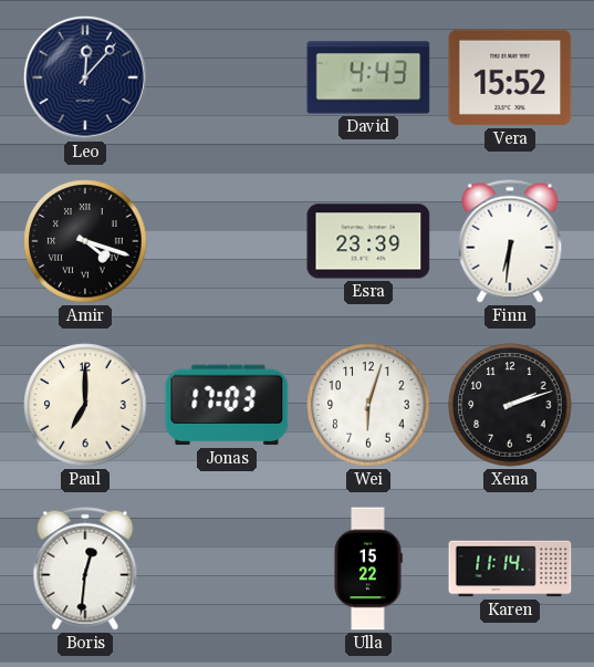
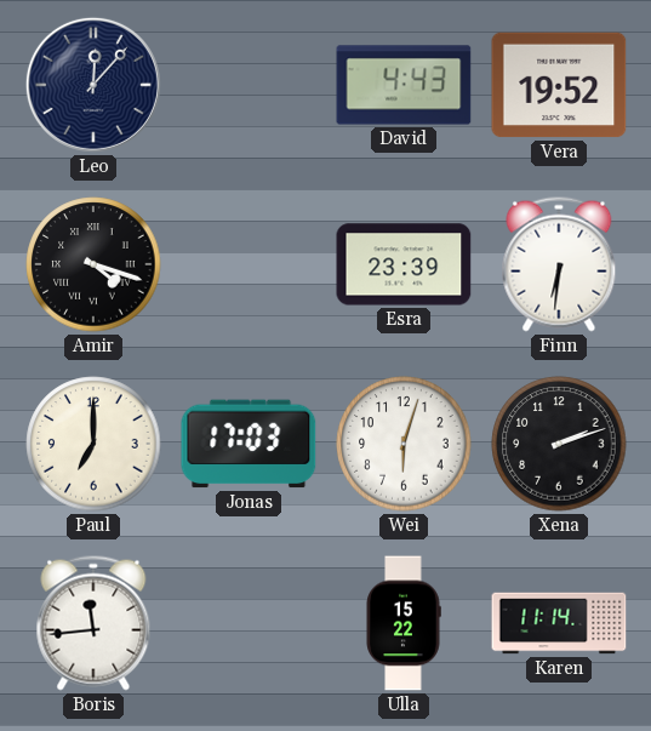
Vera: 15:52 -> 19:52 (559, 85)
Boris: 12:31 -> 11:44 (93, 623)
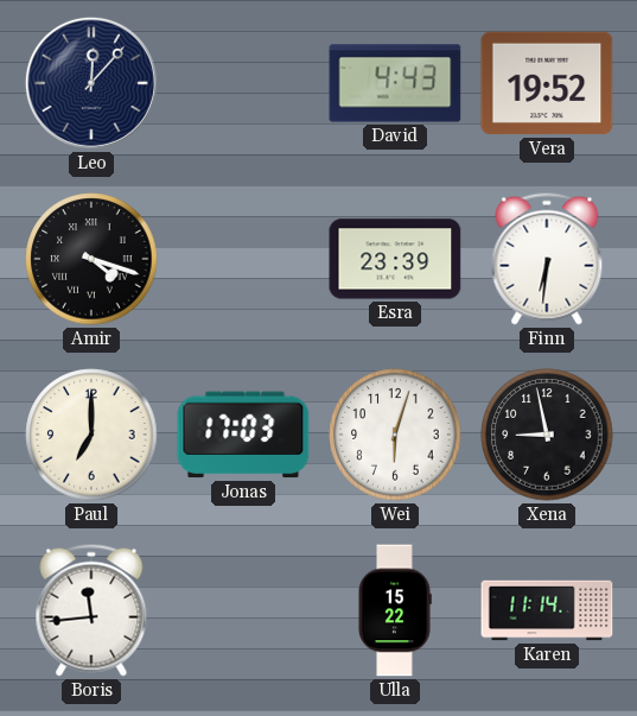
Xena: 2:12 -> 8:58 (547, 435)
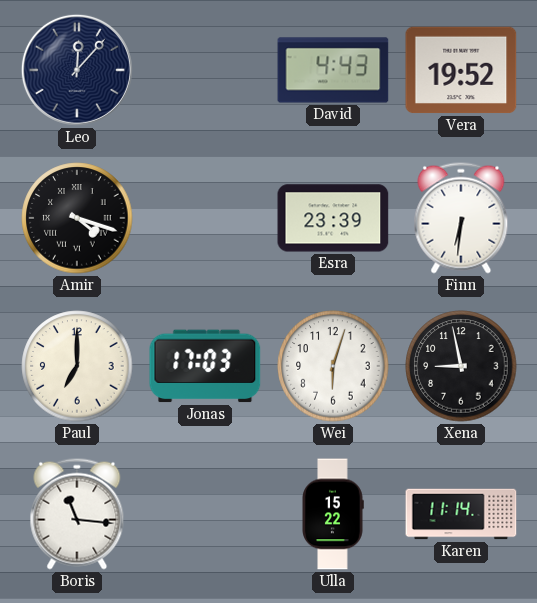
Boris: 11:44 -> 11:16 (77, 514)
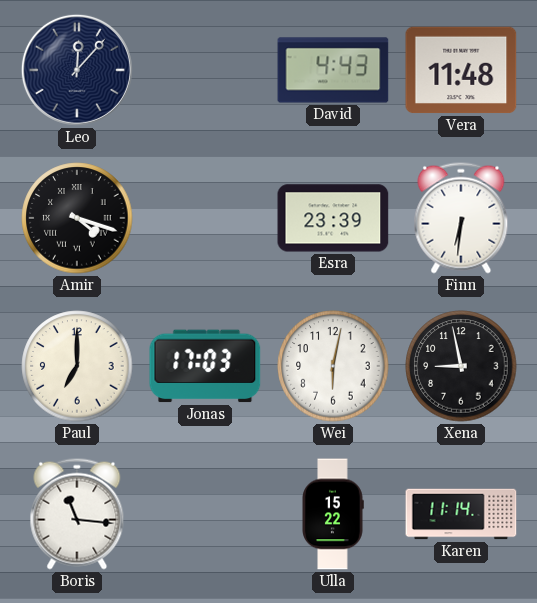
Vera: 19:52 -> 11:48 (461, 70)
Wei: 6:03 -> 6:02 (333, 366)
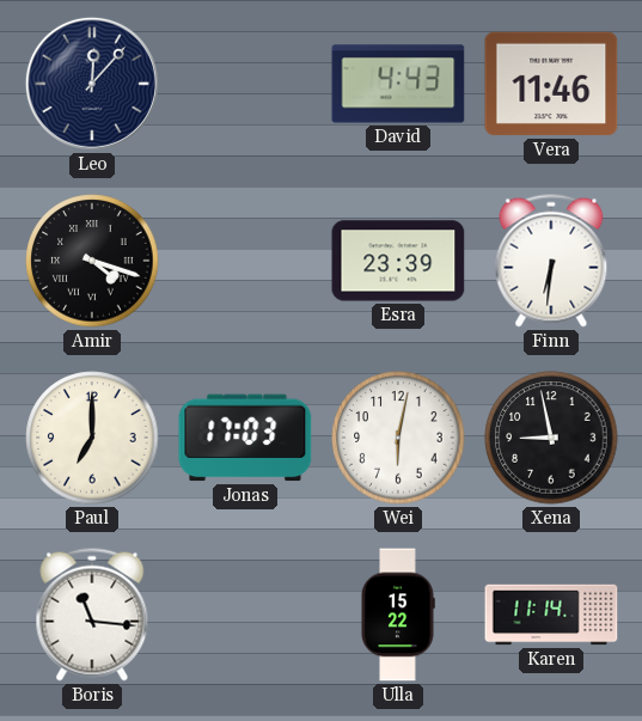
Vera: 11:48 -> 11:46 (551, 84)
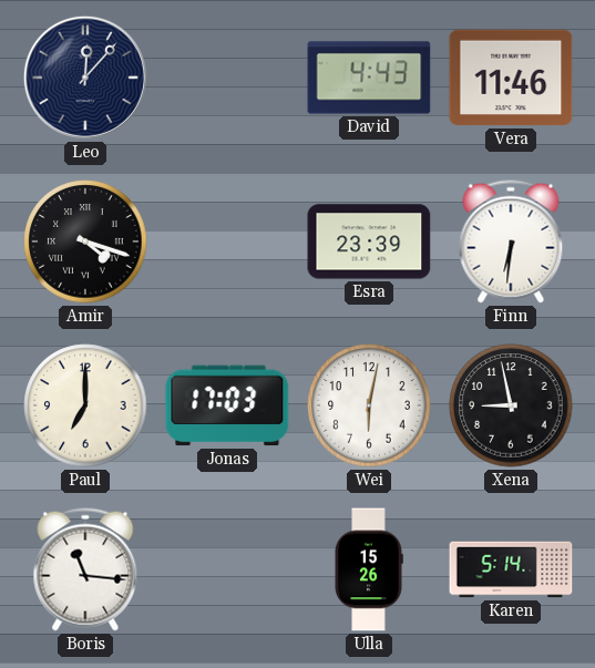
Ulla: 15:22 -> 15:26 (369, 569)
Karen: 11:14 -> 5:14 (511, 569)
